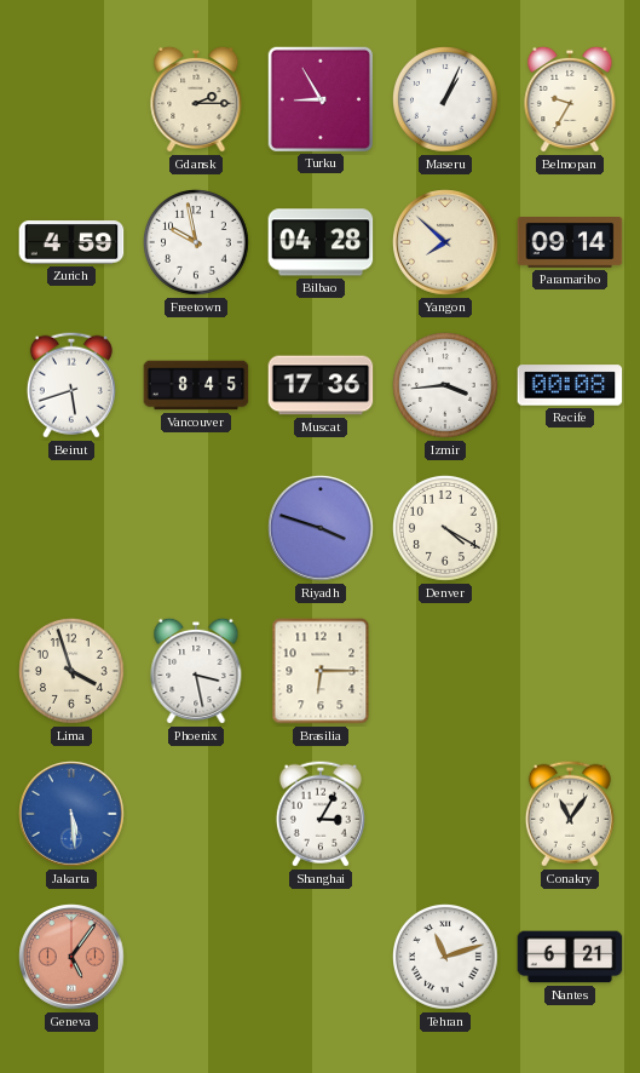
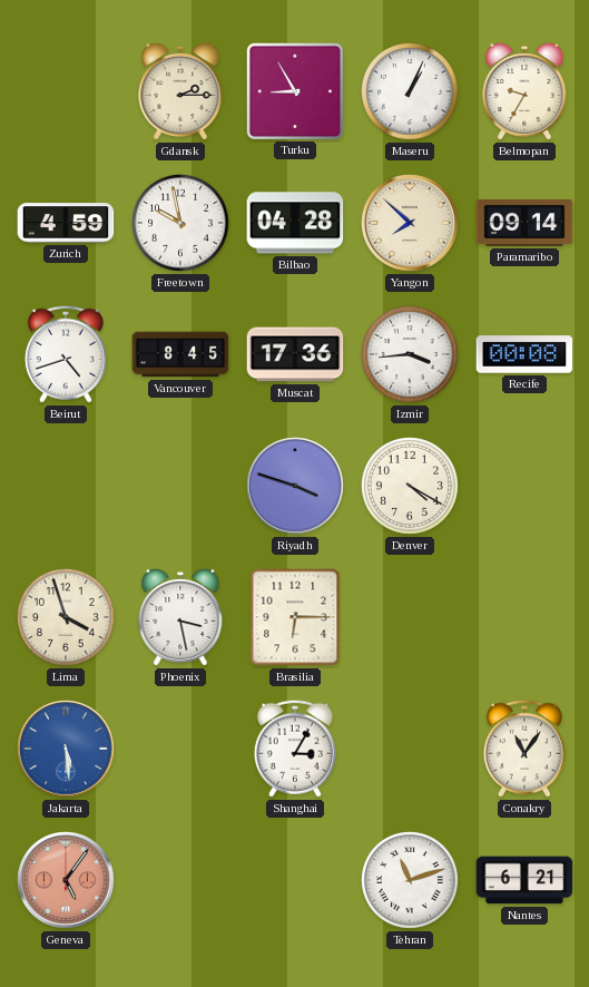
Beirut: 5:42 -> 4:42 (66, 354)
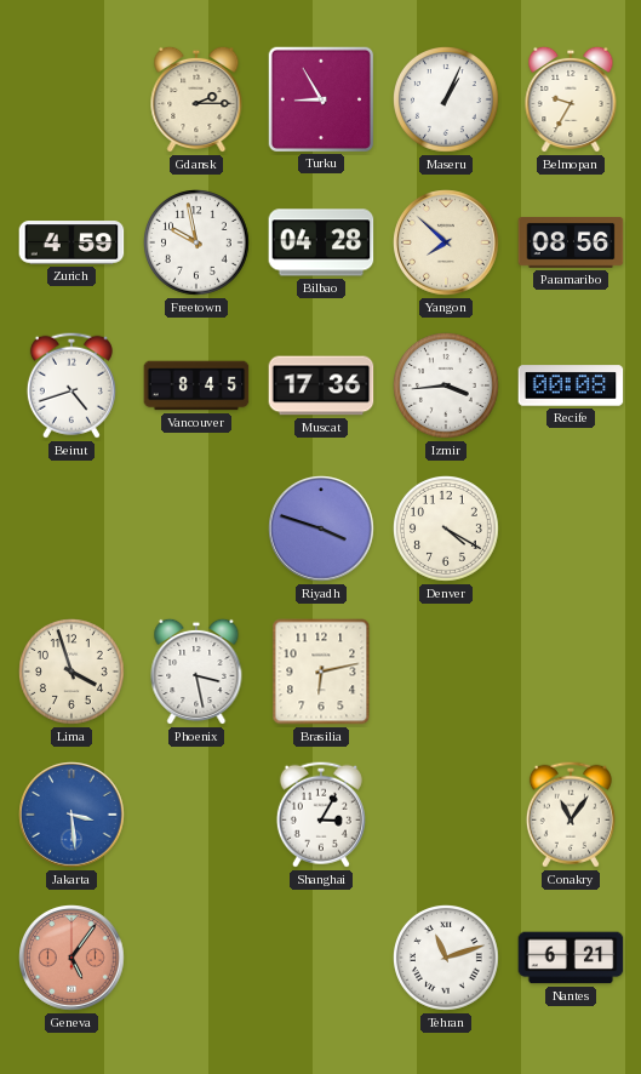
Paramaribo: 09:14 -> 08:56 (571, 244)
Brasilia: 6:15 -> 6:13 (321, 672)
Jakarta: 5:29 -> 3:29 (71, 815)
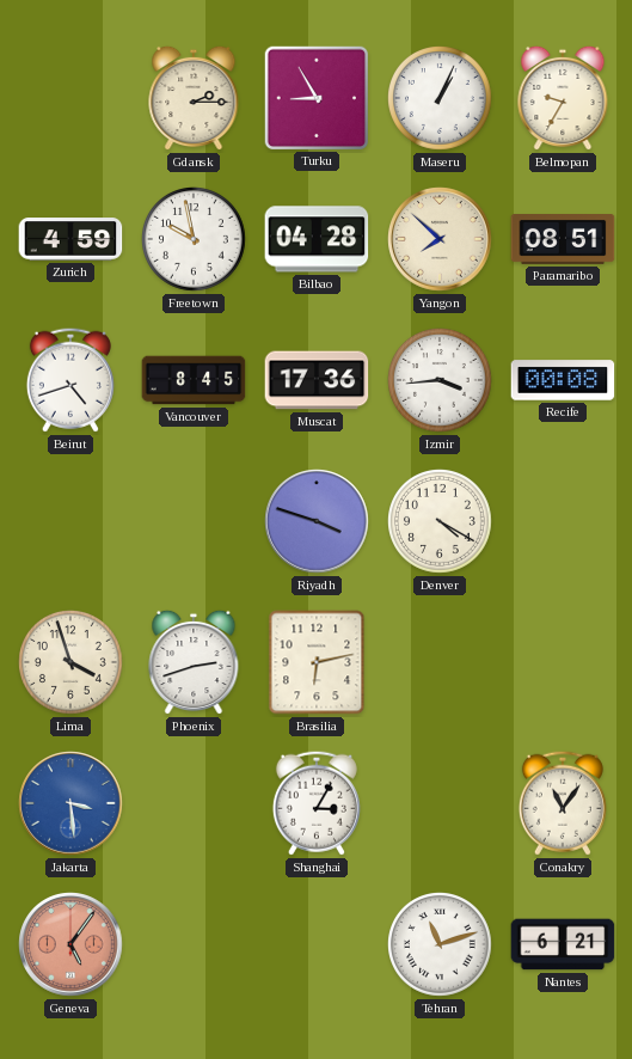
Paramaribo: 08:56 -> 08:51 (563, 240)
Phoenix: 3:28 -> 2:42 (194, 662)
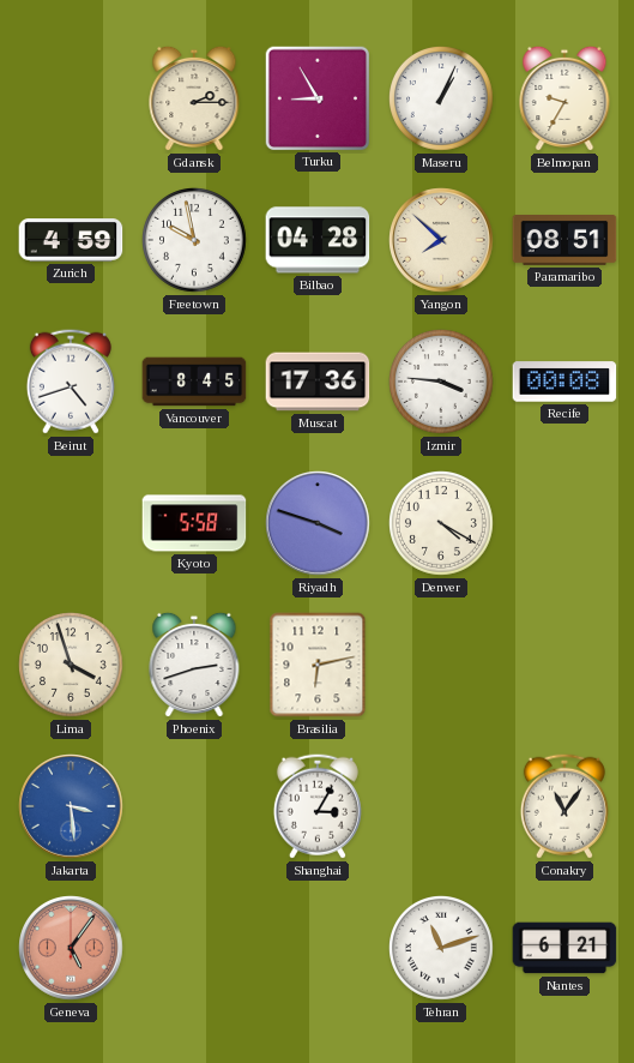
Izmir: 3:44 -> 3:46 (442, 383)
Kyoto: none -> 5:58 (194, 523)
